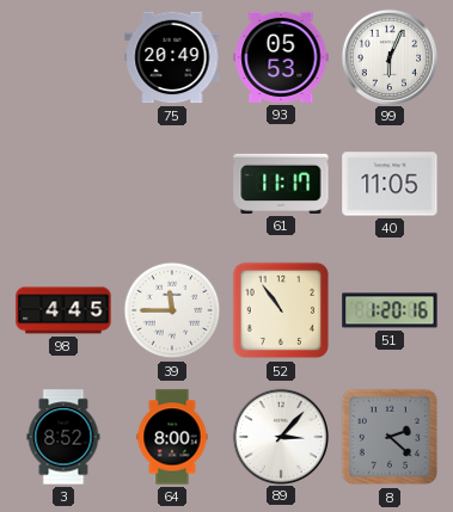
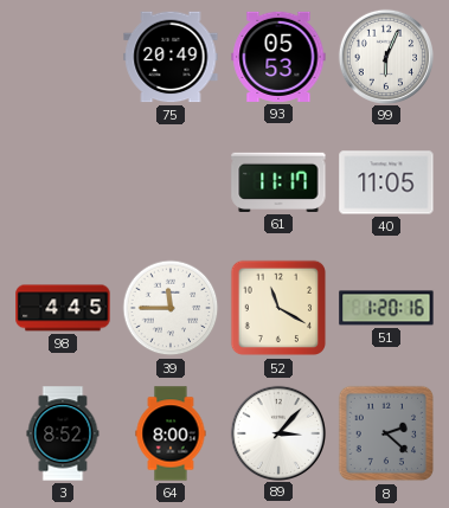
52: 10:54 -> 11:20 (278, 308)
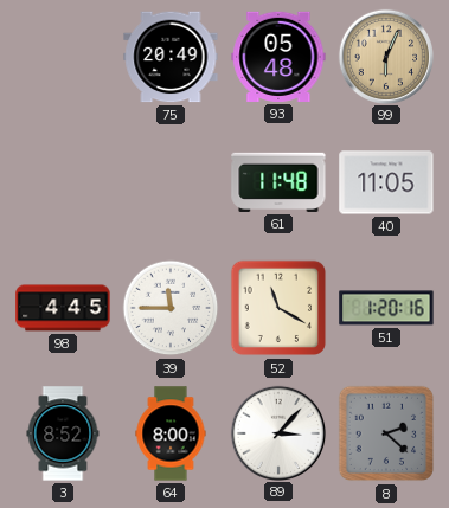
93: 05:53 -> 05:48 (278, 57)
99 dial: white -> champagne (385, 56)
61: 11:17 -> 11:48 (278, 182)
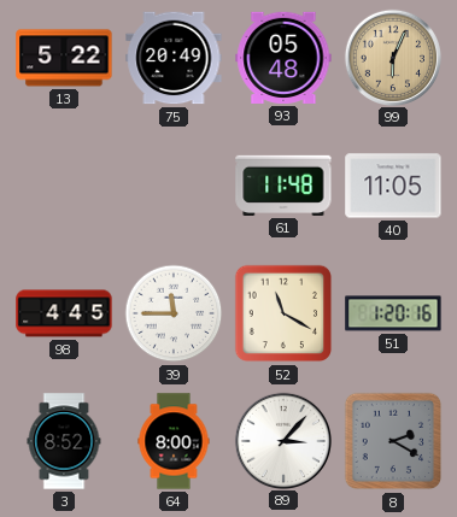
13: none -> 5:22 (64, 58)
8: 2:22 -> 2:20 (393, 441)
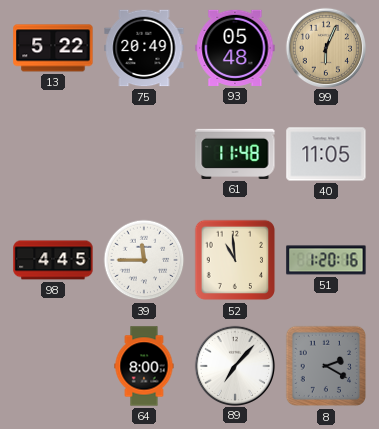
52: 11:20 -> 10:59 (235, 260)
3: 8:52 -> none (64, 441)
89: 3:07 -> 7:07 (234, 365)
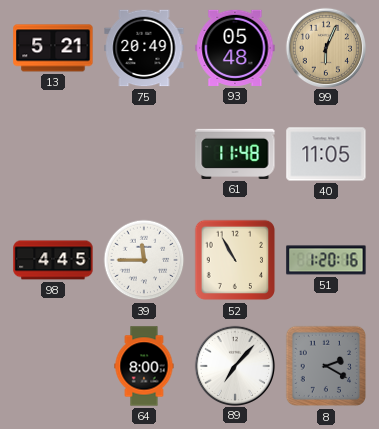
13: 5:22 -> 5:21 (53, 48)
52: 10:59 -> 10:55 (235, 260)
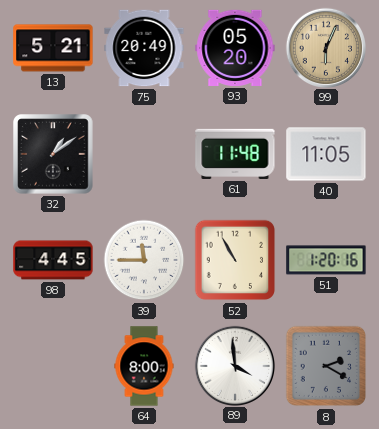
93: 05:48 -> 05:20 (235, 48)
32: none -> 1:09 (53, 154)
89: 7:07 -> 3:59 (234, 365)
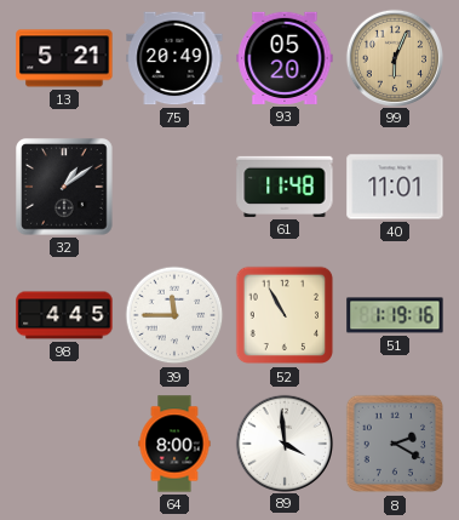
40: 11:05 -> 11:01 (395, 187)
51: 1:20 -> 1:19 (395, 315)
